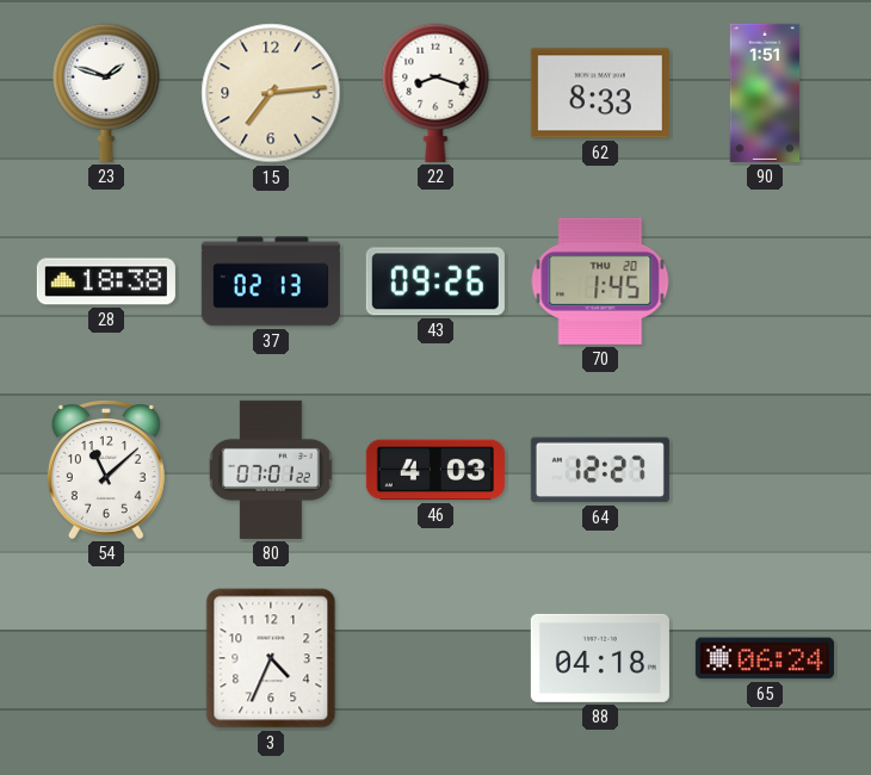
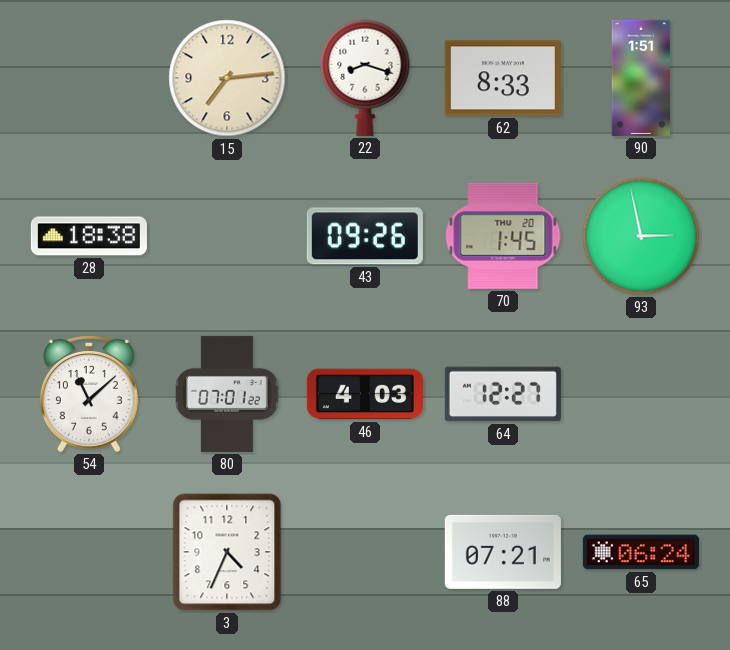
23: 1:48 -> none (106, 93)
37: 02:13 -> none (271, 281)
93: none -> 2:58 (641, 236)
88: 04:18 -> 07:21 (503, 552)
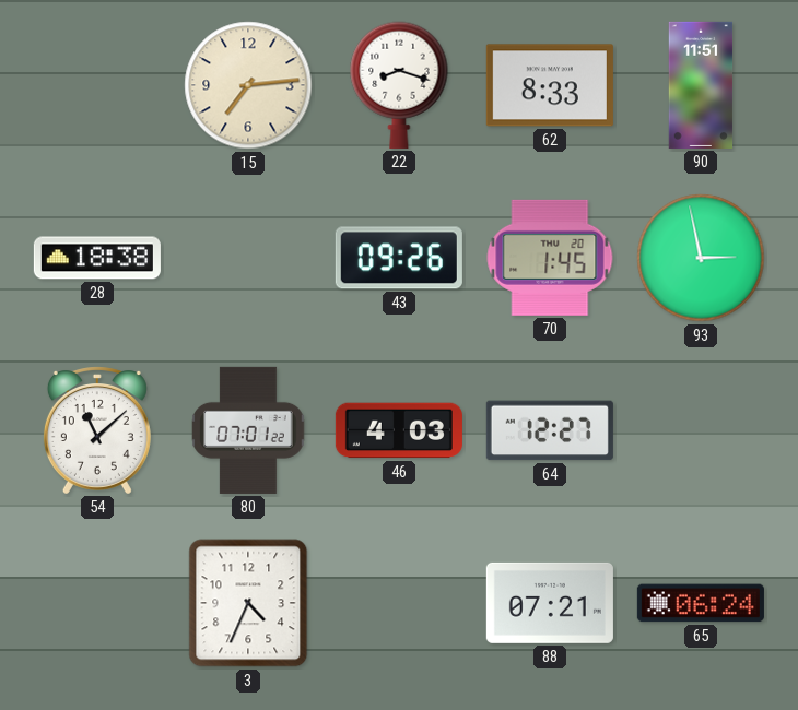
90: 1:51 -> 11:51 (701, 85)
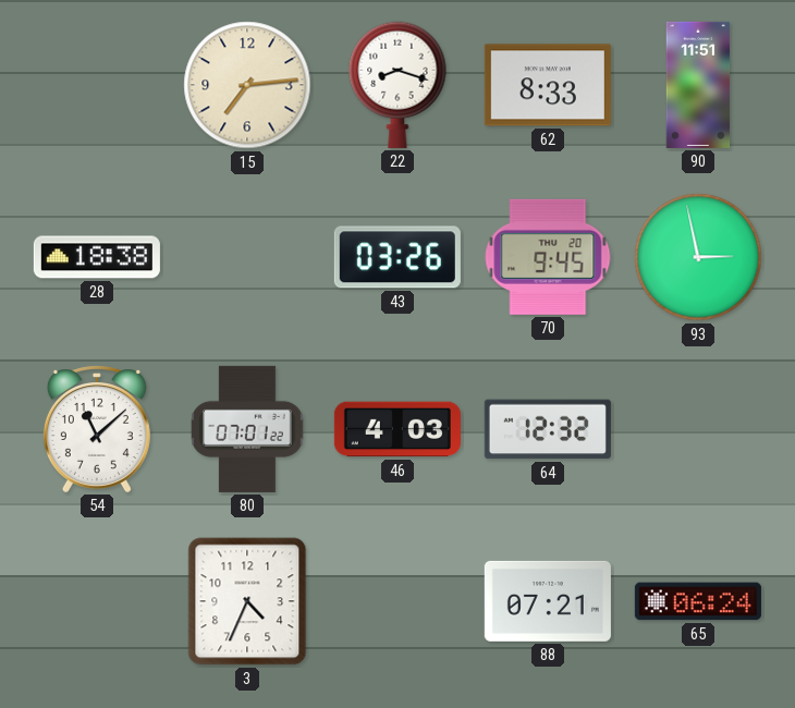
43: 09:26 -> 03:26 (397, 257)
70: 1:45 -> 9:45 (548, 257)
64: 12:27 -> 12:32 (548, 429)
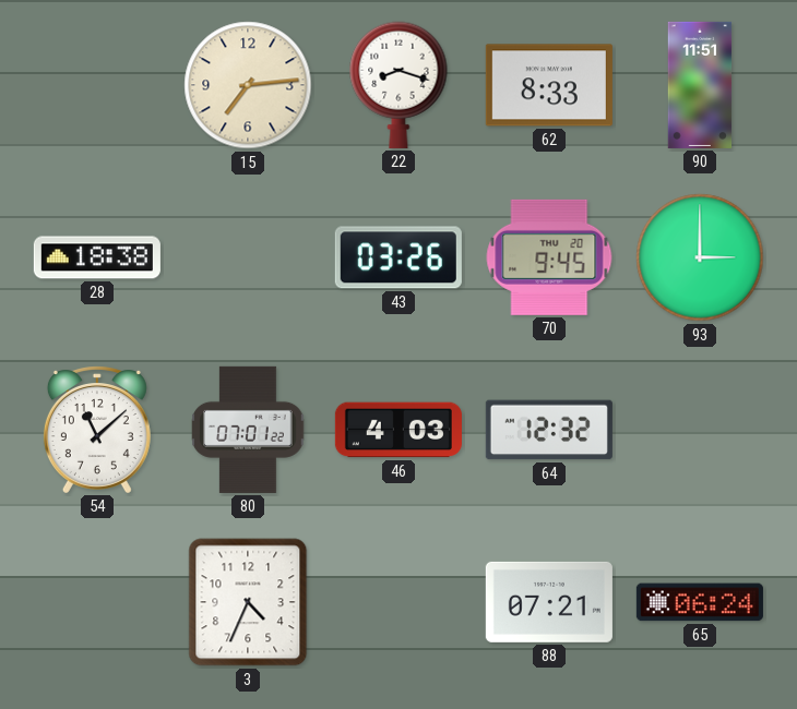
93: 2:58 -> 3:00 (700, 257)
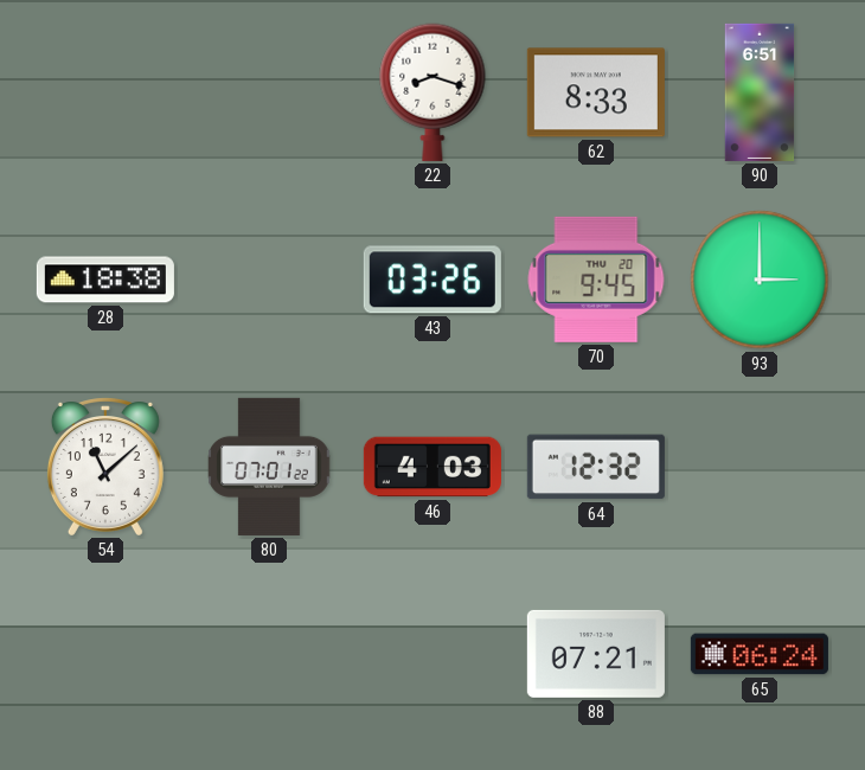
15: 7:14 -> none (248, 85)
90: 11:51 -> 6:51 (760, 92)
3: 4:34 -> none (248, 602)
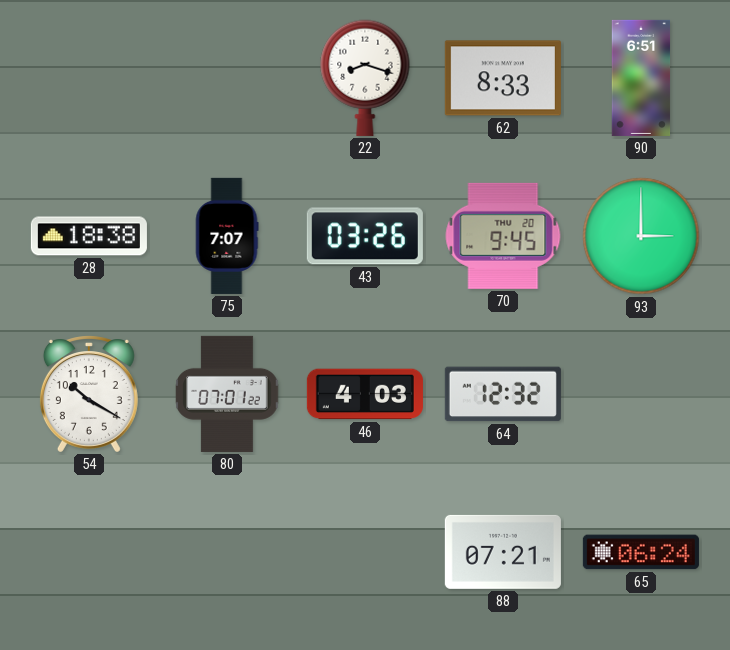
75: none -> 7:07 (227, 236)
54: 11:08 -> 10:20 (89, 394)
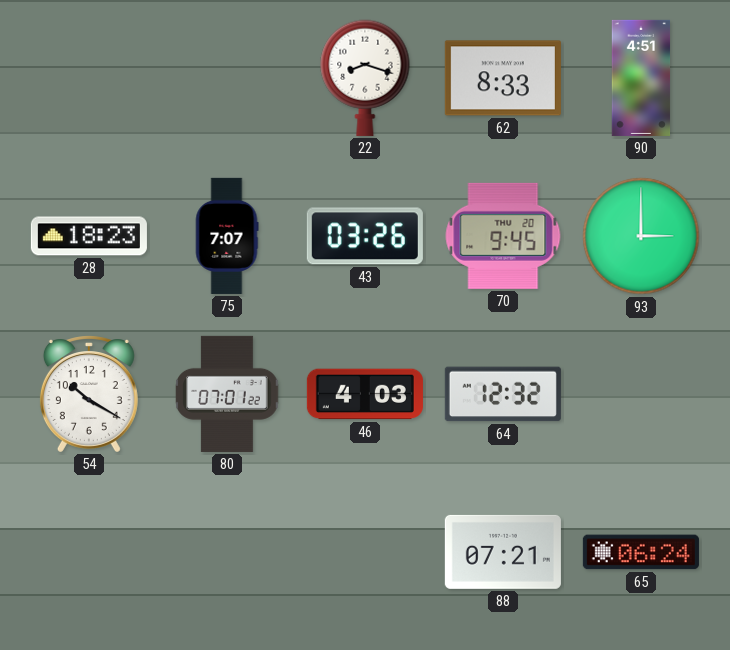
90: 6:51 -> 4:51 (641, 78)
28: 18:38 -> 18:23 (89, 236)
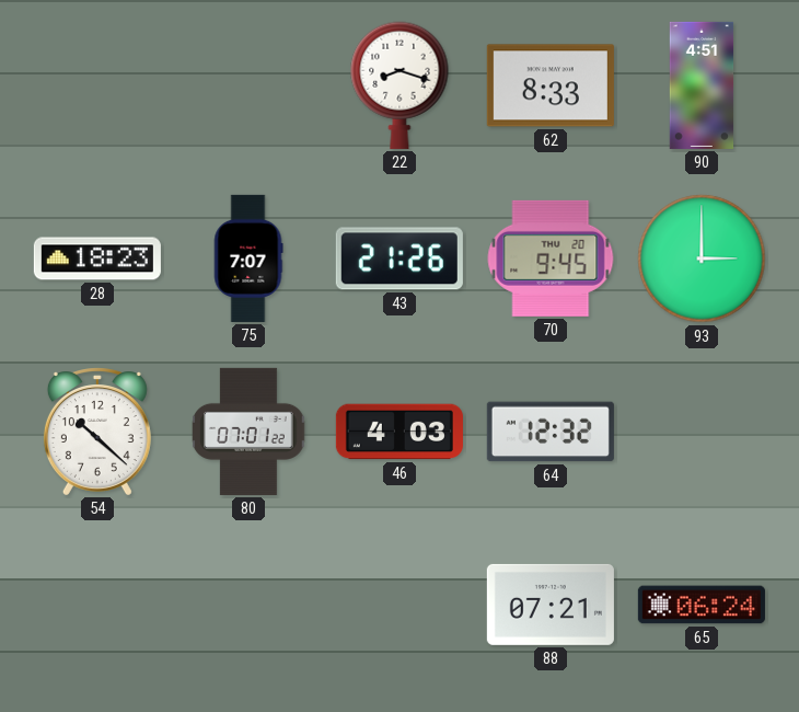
43: 03:26 -> 21:26 (399, 259)
54: 10:20 -> 10:22 (97, 432)
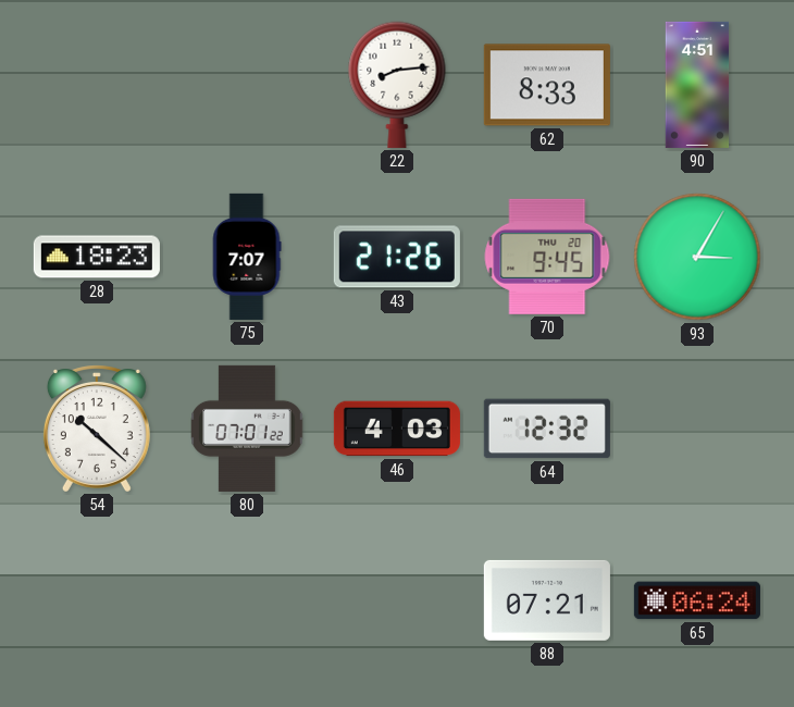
22: 8:18 -> 8:14 (397, 85)
93: 3:00 -> 3:05 (697, 257)
